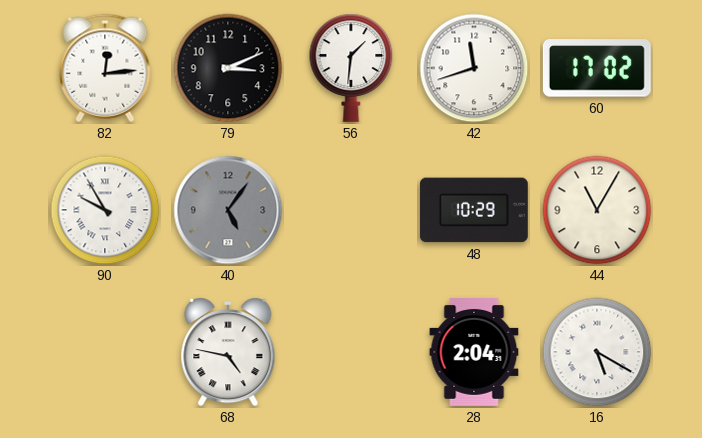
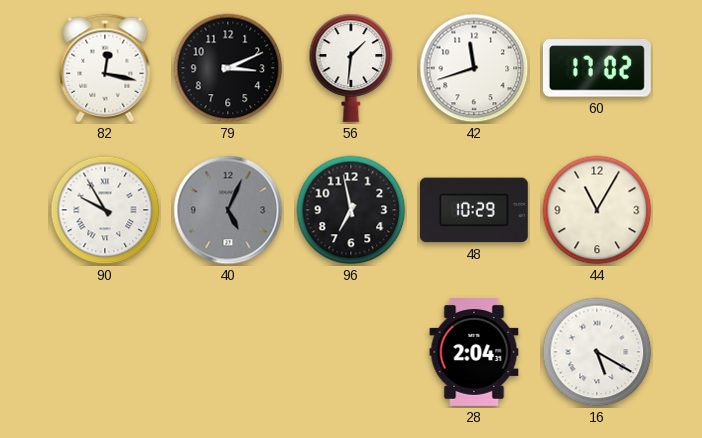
82: 12:14 -> 12:17 (105, 68)
40: 5:06 -> 5:04 (228, 210)
96: none -> 6:58 (351, 210)
68: 4:47 -> none (228, 353)
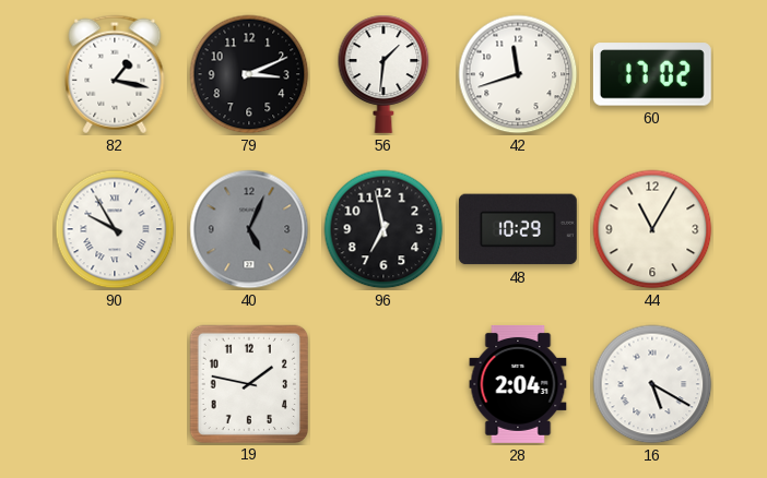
82: 12:17 -> 1:17 (115, 74)
19: none -> 1:47 (248, 383)
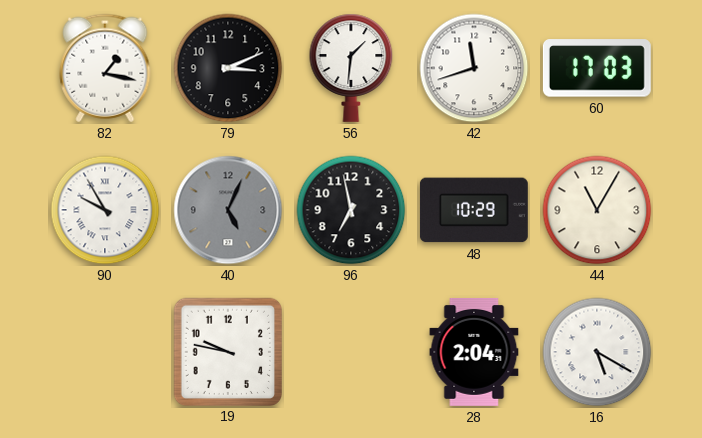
60: 17:02 -> 17:03 (597, 68)
19: 1:47 -> 9:47 (227, 351)
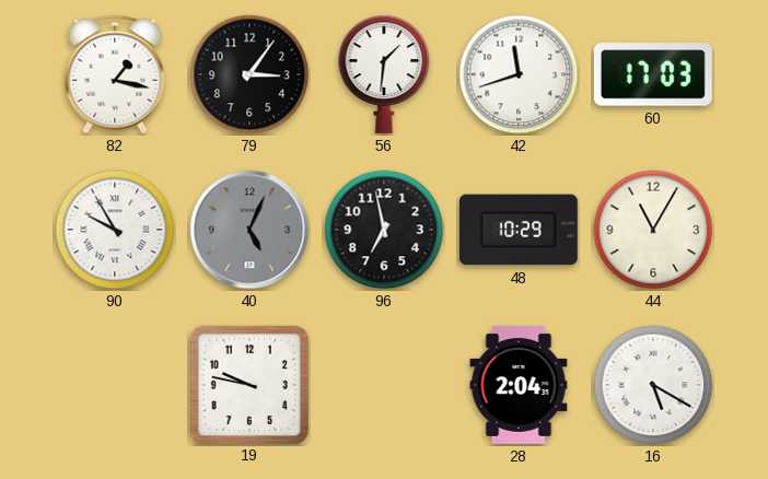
79: 3:11 -> 3:06 (249, 74)
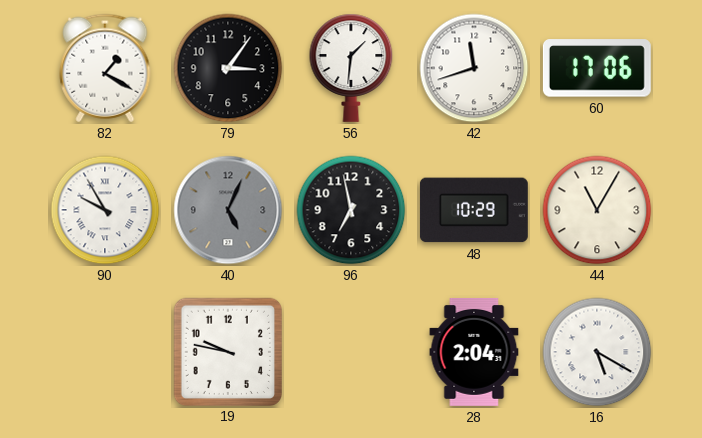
82: 1:17 -> 1:20 (105, 68)
60: 17:03 -> 17:06 (597, 68)
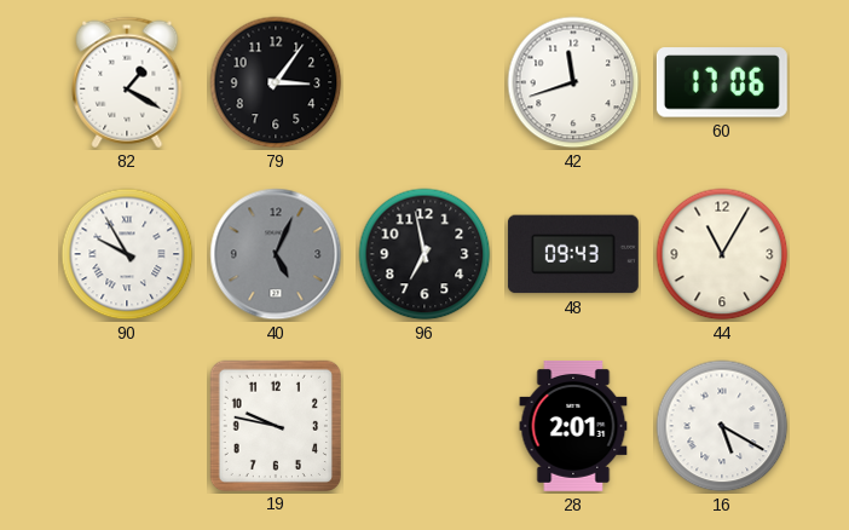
56: 1:31 -> none (351, 68)
48: 10:29 -> 09:43 (573, 254)
28: 2:04 -> 2:01 (573, 426)
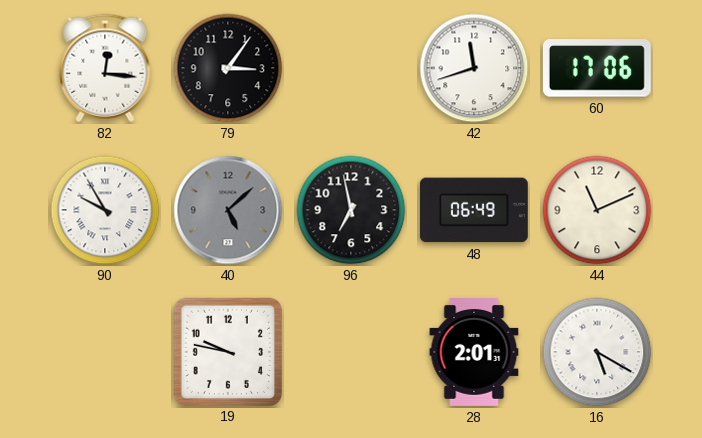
82: 1:20 -> 12:16 (105, 68)
40: 5:04 -> 5:08 (228, 210)
48: 09:43 -> 06:49 (474, 210)
44: 11:05 -> 11:11 (597, 210)
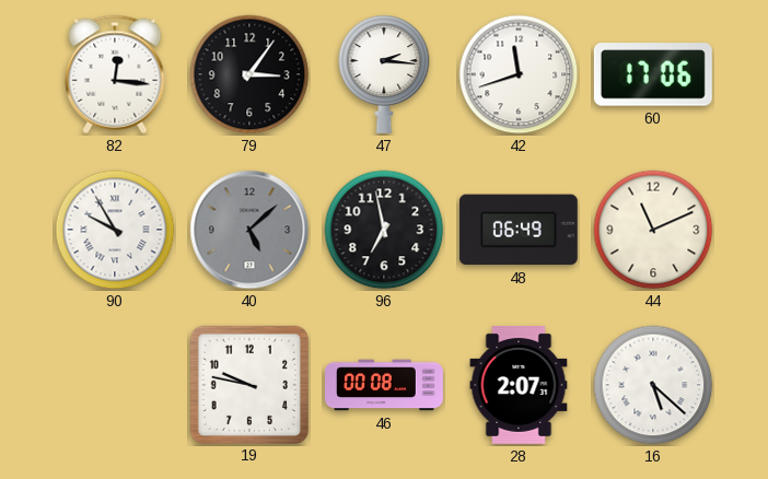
47: none -> 2:16 (384, 74)
46: none -> 00:08 (385, 385)
28: 2:01 -> 2:07 (519, 385)
16: 5:20 -> 5:22 (653, 385)
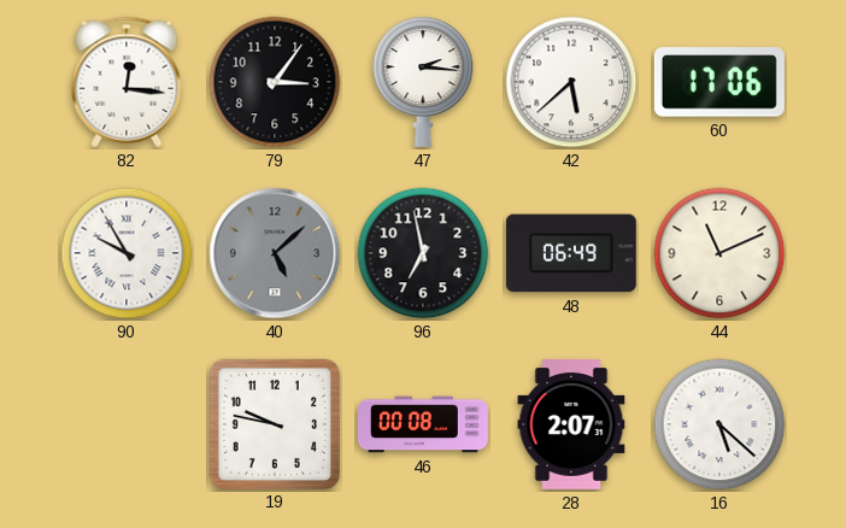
42: 11:42 -> 5:38 (571, 82)
